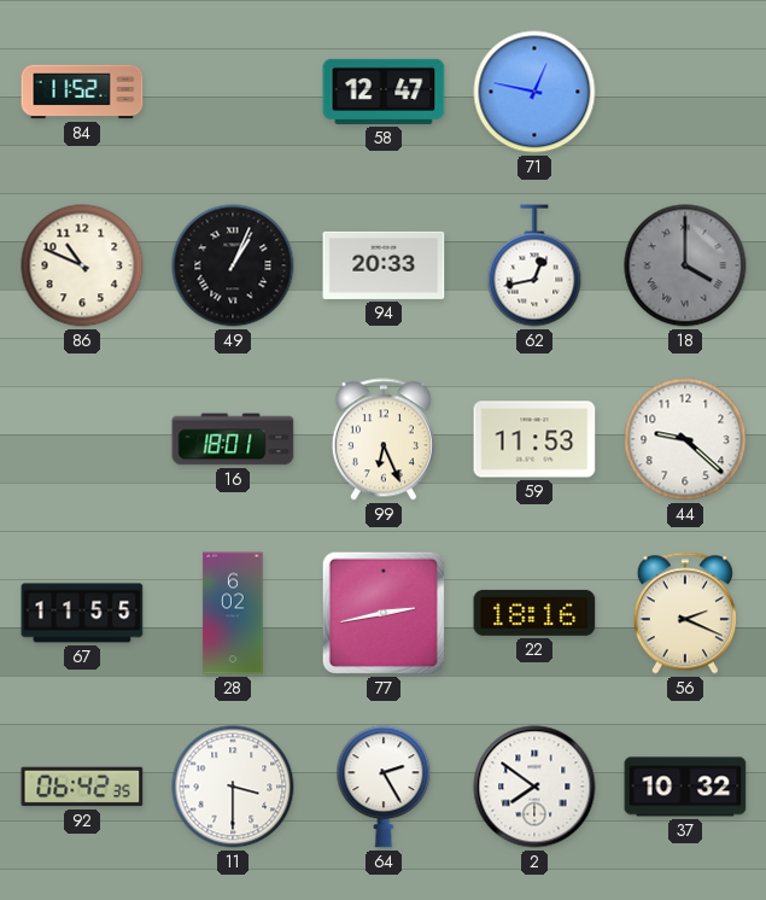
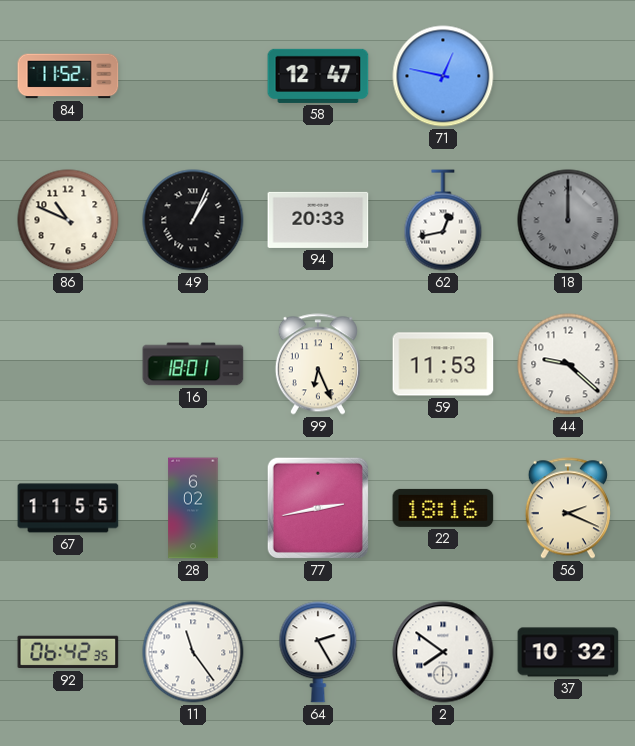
18: 4:00 -> 12:00 (568, 220)
11: 3:30 -> 11:24 (193, 652)
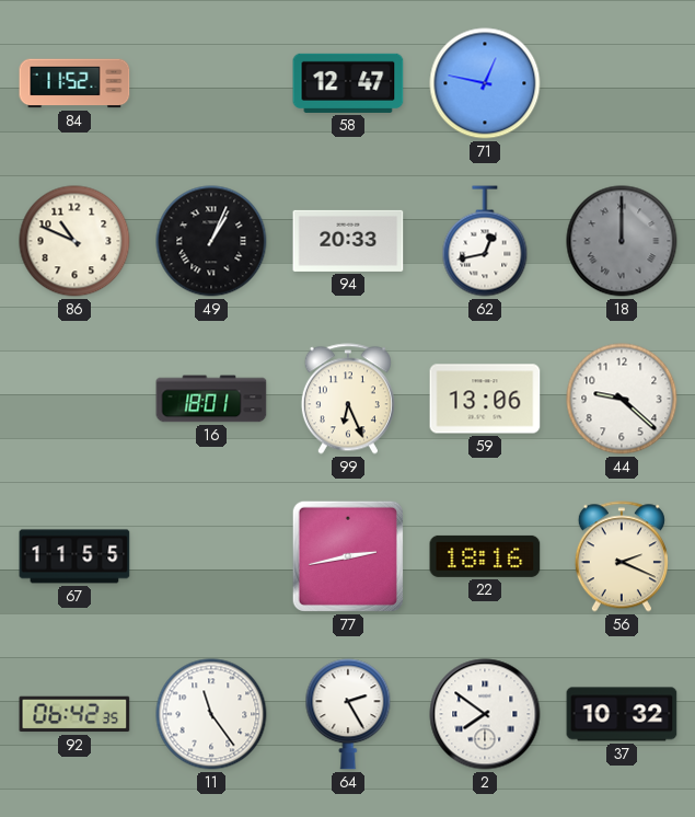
59: 11:53 -> 13:06 (485, 399)
28: 6:02 -> none (193, 508)
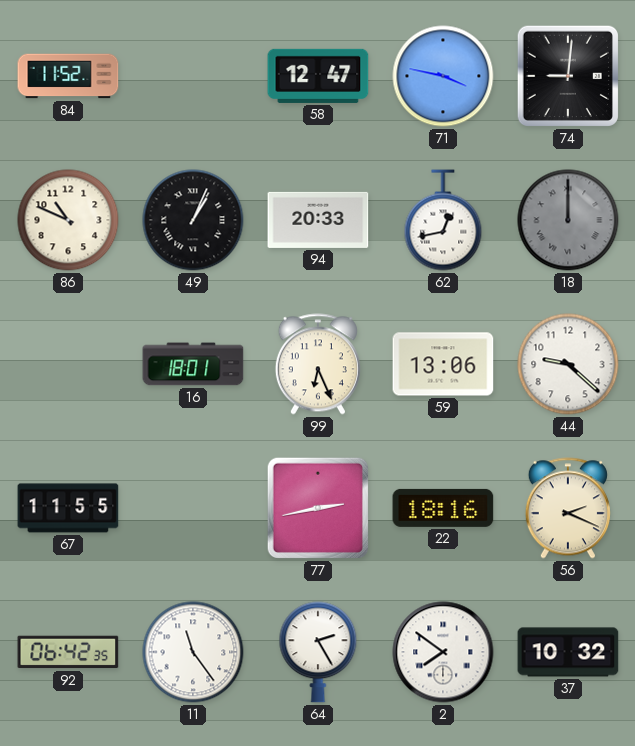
71: 12:47 -> 3:47 (443, 76)
74: none -> 9:01 (568, 76)
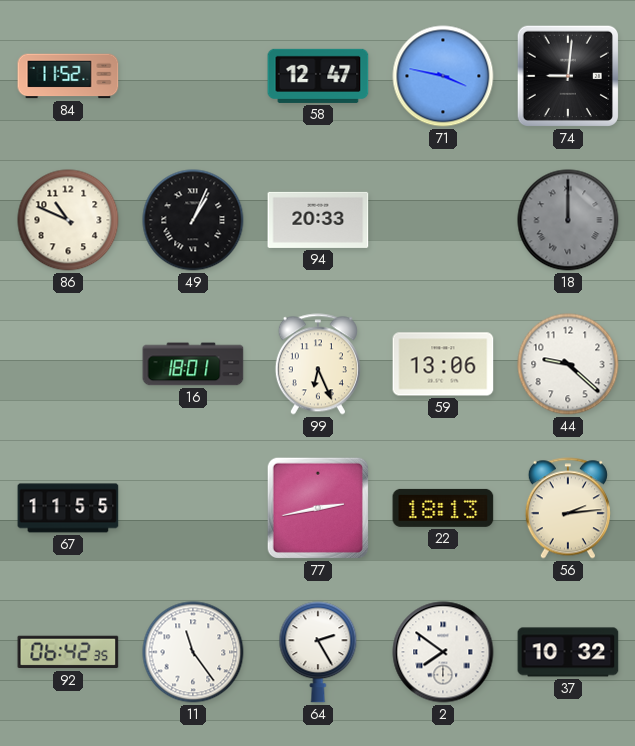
62: 12:43 -> none (443, 220)
22: 18:16 -> 18:13 (443, 508)
56: 2:19 -> 2:14 (568, 508)
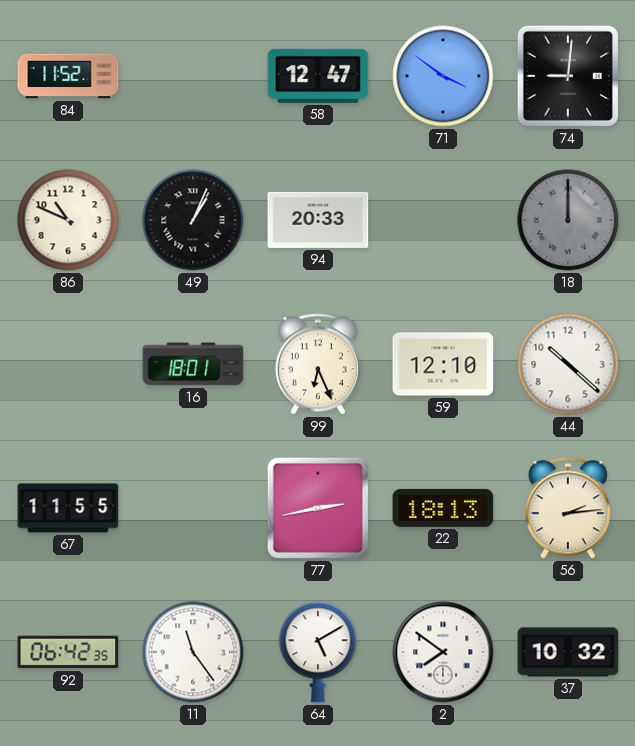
71: 3:47 -> 3:51 (443, 76)
59: 13:06 -> 12:10 (443, 364)
44: 9:22 -> 10:22 (568, 364)
64: 2:25 -> 5:10 (318, 652)
